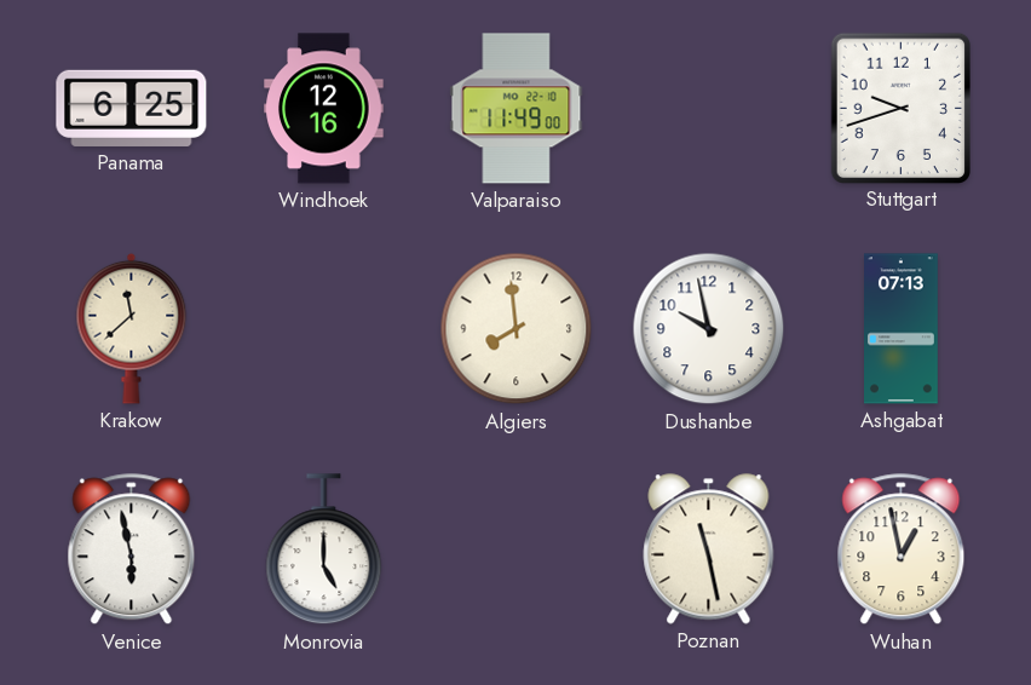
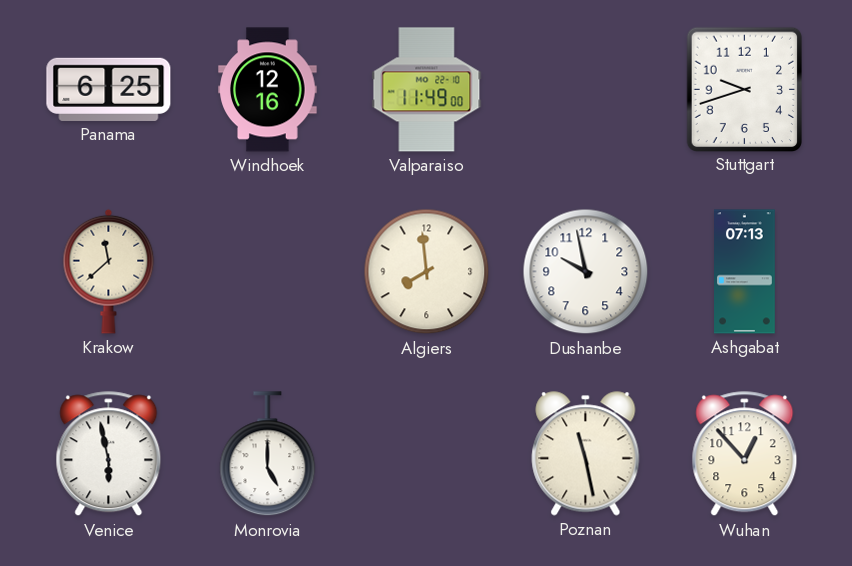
Wuhan: 12:58 -> 12:53 (745, 454)
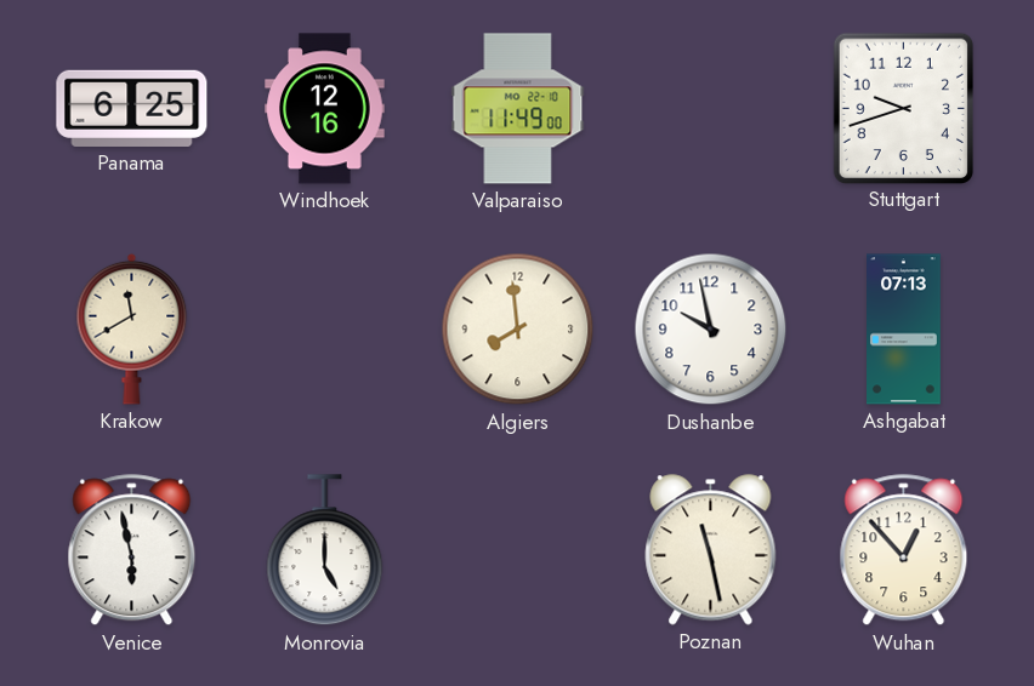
Krakow: 11:38 -> 11:40 (132, 328)
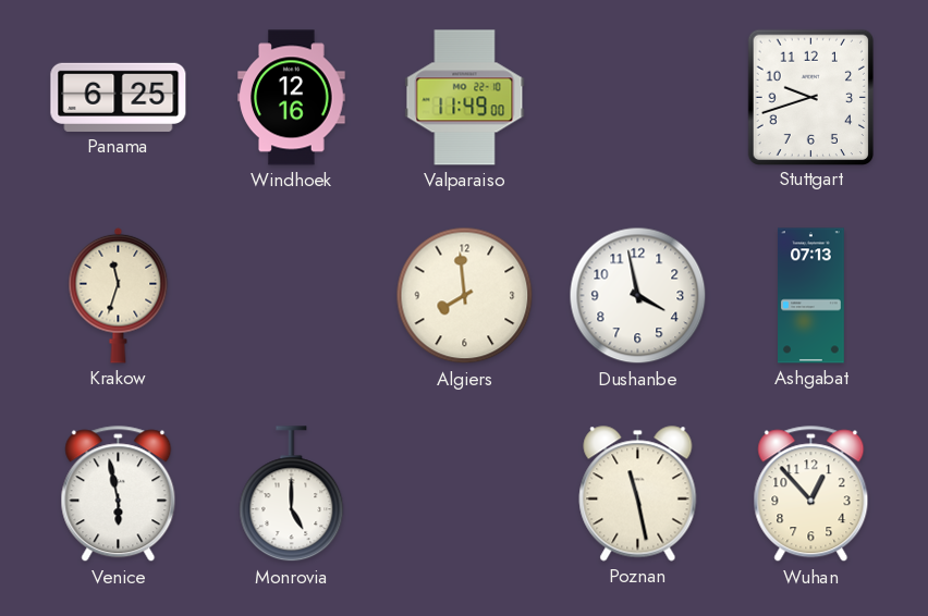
Krakow: 11:40 -> 11:33 (119, 295)
Dushanbe: 9:58 -> 3:58 (638, 296)
